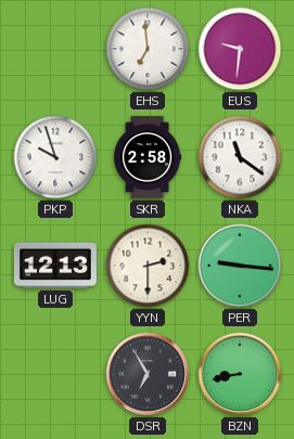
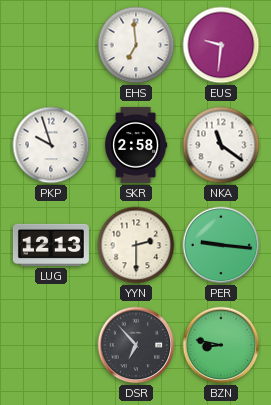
DSR: 6:55 -> 6:53 (136, 345)
BZN: 8:43 -> 8:47 (221, 345)
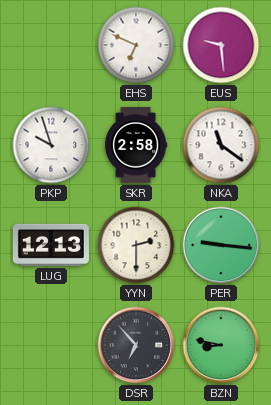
EHS: 6:59 -> 6:49 (136, 45)
EUS: 9:31 -> 9:29 (221, 45)
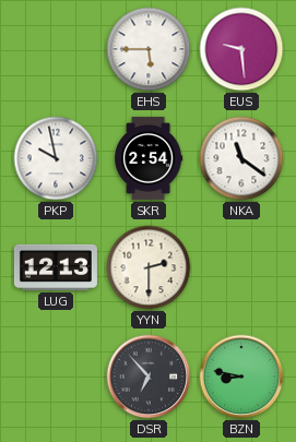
EHS: 6:49 -> 5:45 (149, 49)
PKP: 9:57 -> 9:58 (56, 158)
SKR: 2:58 -> 2:54 (149, 158)
PER: 9:16 -> none (221, 245)
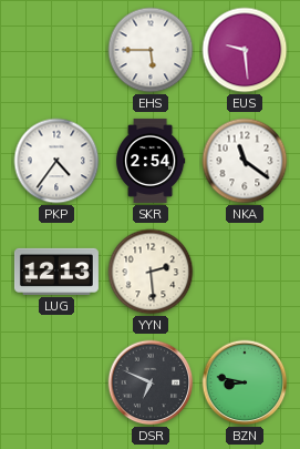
PKP: 9:58 -> 4:36 (56, 161)
YYN: 2:30 -> 2:29 (151, 272)
DSR: 6:53 -> 6:49 (151, 382)
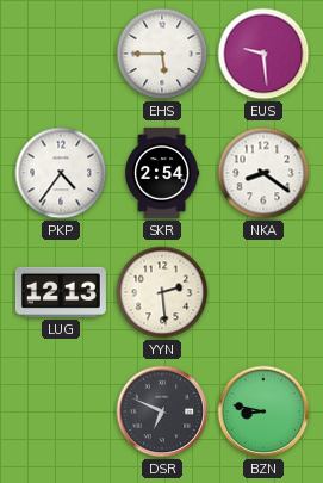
NKA: 11:21 -> 8:21 (263, 173)
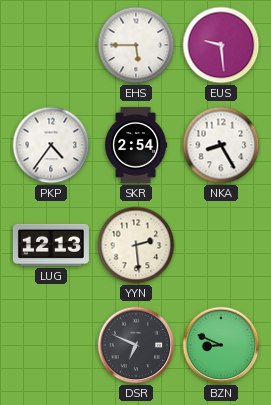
NKA: 8:21 -> 8:25 (221, 145)
BZN: 8:47 -> 8:49 (221, 345)
